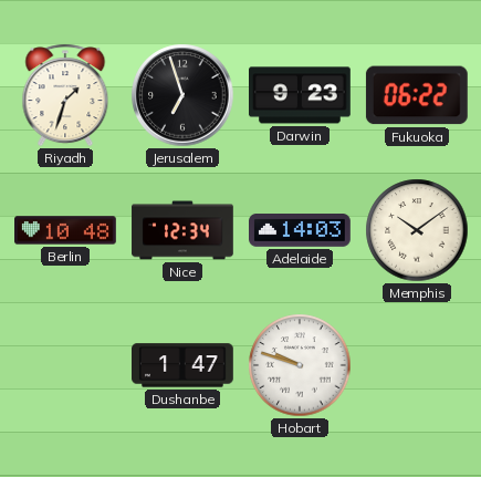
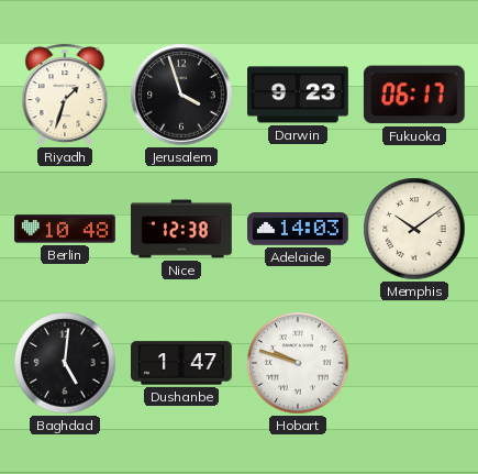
Jerusalem: 6:57 -> 3:57 (181, 95)
Fukuoka: 06:22 -> 06:17 (414, 95)
Nice: 12:34 -> 12:38 (181, 229)
Baghdad: none -> 5:01 (65, 363)
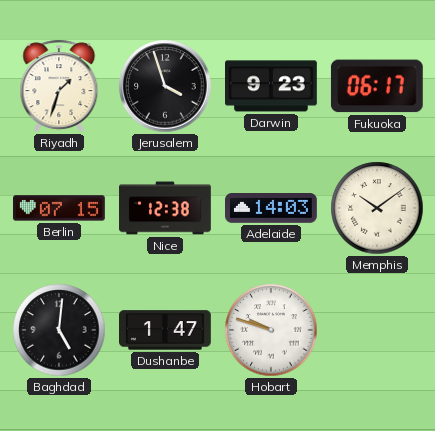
Berlin: 10:48 -> 07:15 (60, 208)
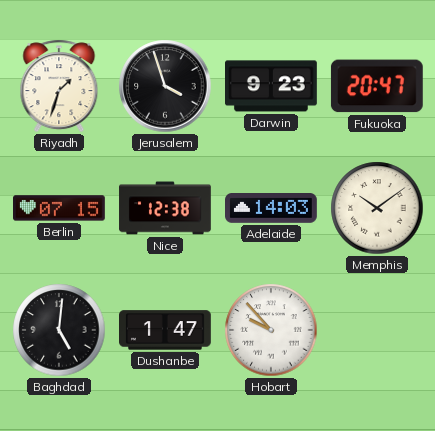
Fukuoka: 06:17 -> 20:47 (377, 86)
Hobart: 9:48 -> 9:53 (271, 330)
